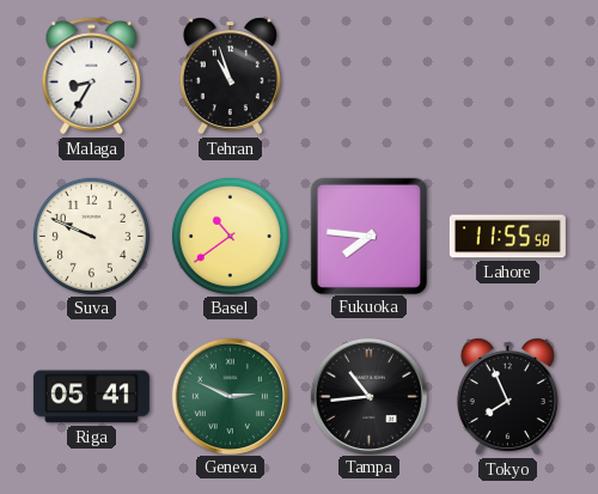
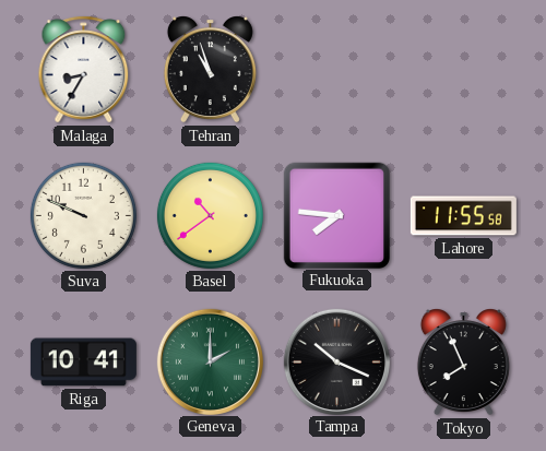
Riga: 05:41 -> 10:41 (83, 363)
Geneva: 2:49 -> 2:00 (210, 361)
Tampa: 10:44 -> 10:19 (336, 361)
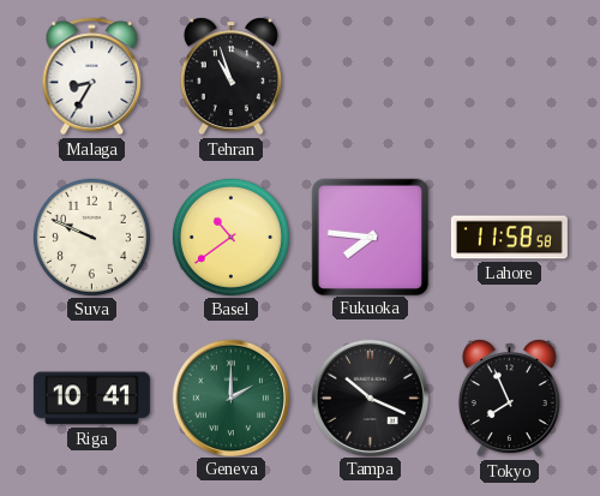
Lahore: 11:55 -> 11:58 (509, 238)
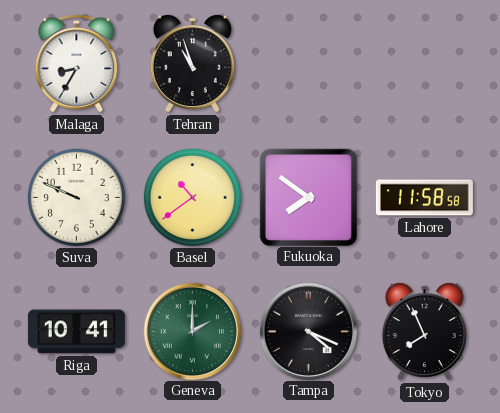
Fukuoka: 7:46 -> 7:51 (308, 197)
Tampa: 10:19 -> 4:19 (308, 331)
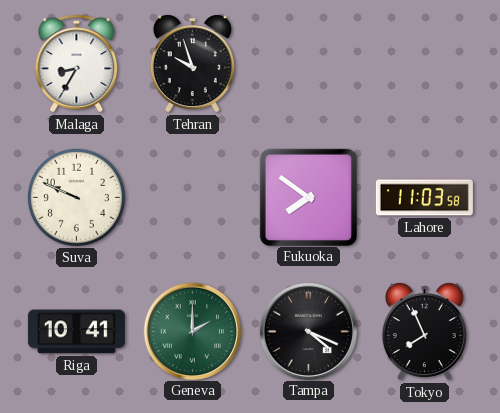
Tehran: 10:57 -> 9:57 (192, 64)
Basel: 10:39 -> none (192, 197)
Lahore: 11:58 -> 11:03 (424, 198)
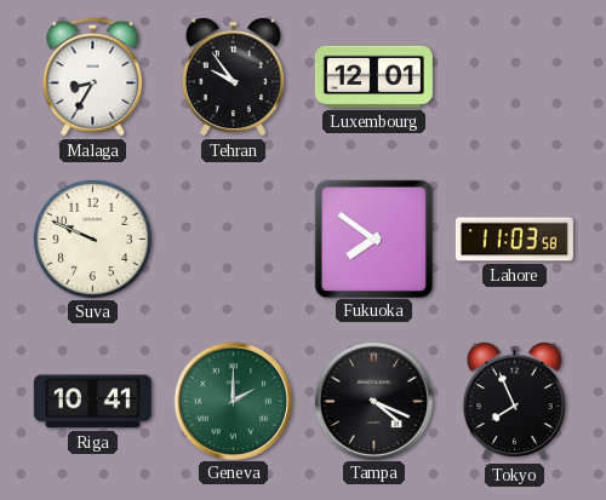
Tehran: 9:57 -> 9:54 (233, 77)
Luxembourg: none -> 12:01 (373, 76)
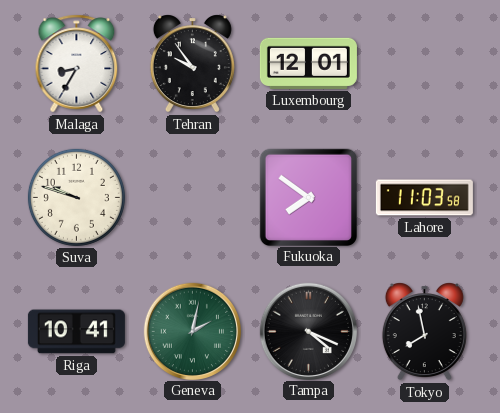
Suva: 9:49 -> 9:48 (76, 197)
Geneva: 2:00 -> 2:02 (192, 331)
Tokyo: 7:56 -> 7:58 (424, 332)
